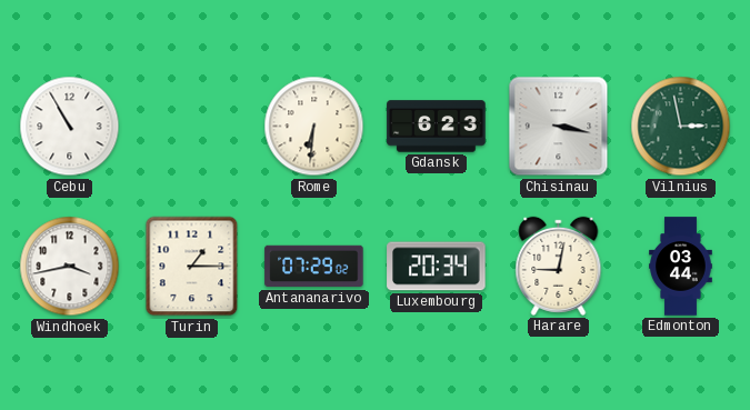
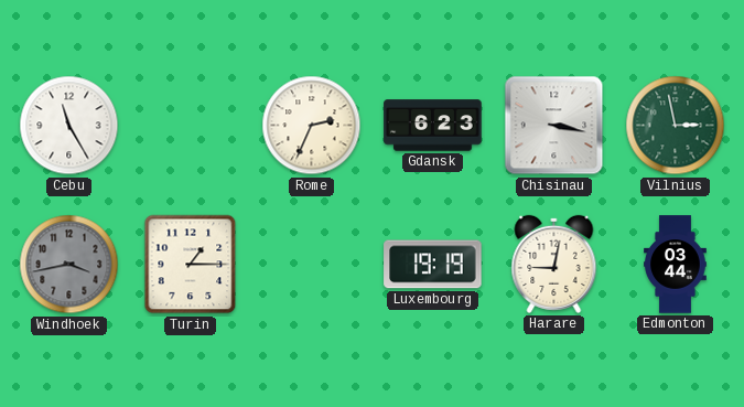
Cebu: 10:55 -> 11:25 (69, 126)
Rome: 6:31 -> 2:34 (312, 126)
Windhoek dial: white -> grey (69, 265)
Antananarivo: 07:29 -> none (314, 267)
Luxembourg: 20:34 -> 19:19 (433, 265)
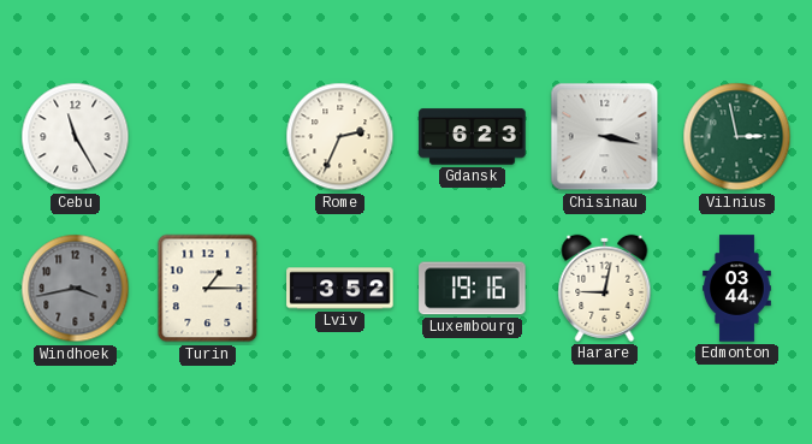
Lviv: none -> 3:52 (340, 289)
Luxembourg: 19:19 -> 19:16 (473, 289)
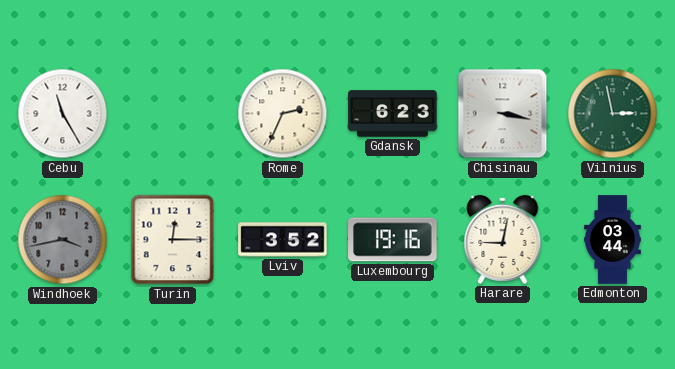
Turin: 1:15 -> 12:15 (173, 240)
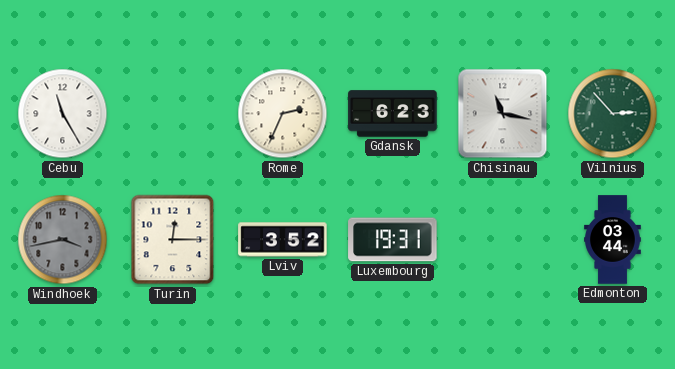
Chisinau: 3:17 -> 11:17 (503, 114)
Vilnius: 2:58 -> 2:53 (613, 114)
Luxembourg: 19:16 -> 19:31 (393, 240)
Harare: 9:02 -> none (503, 239)
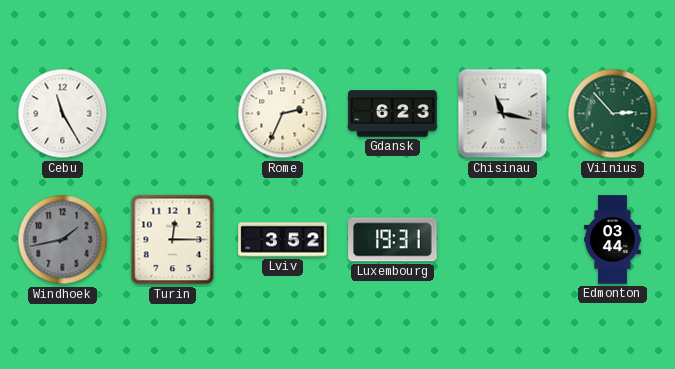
Windhoek: 3:43 -> 1:43 (63, 240)
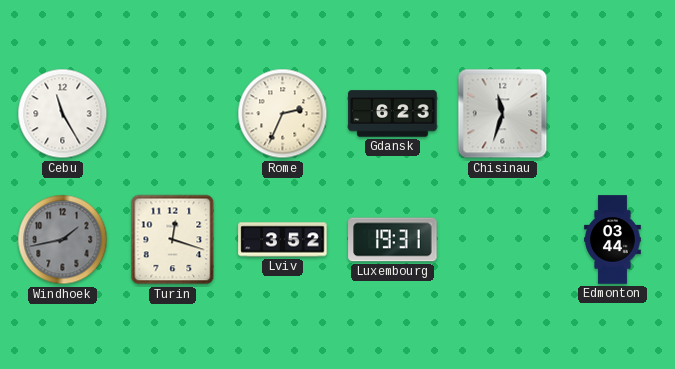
Chisinau: 11:17 -> 11:33 (503, 114)
Vilnius: 2:53 -> none (613, 114)
Turin: 12:15 -> 12:18 (173, 240)
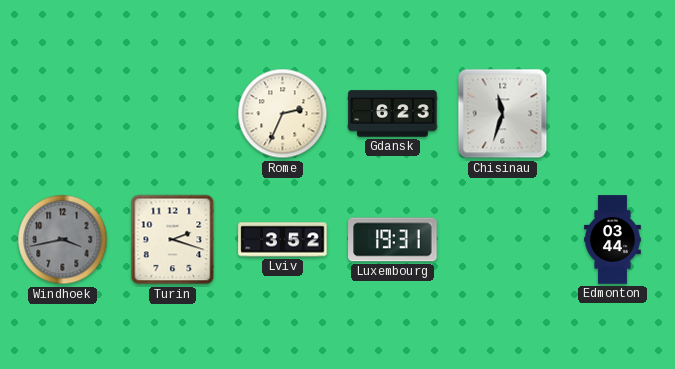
Cebu: 11:25 -> none (63, 114)
Windhoek: 1:43 -> 3:43 (63, 240)
Turin: 12:18 -> 2:18 (173, 240)
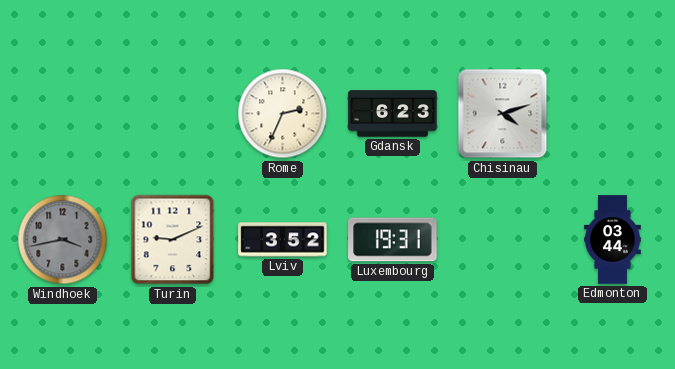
Chisinau: 11:33 -> 4:12 (503, 114)
Turin: 2:18 -> 9:11 (173, 240)
